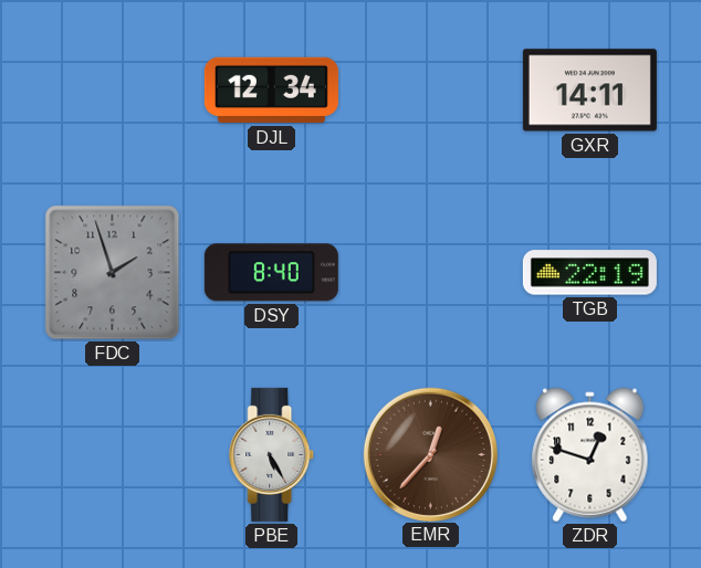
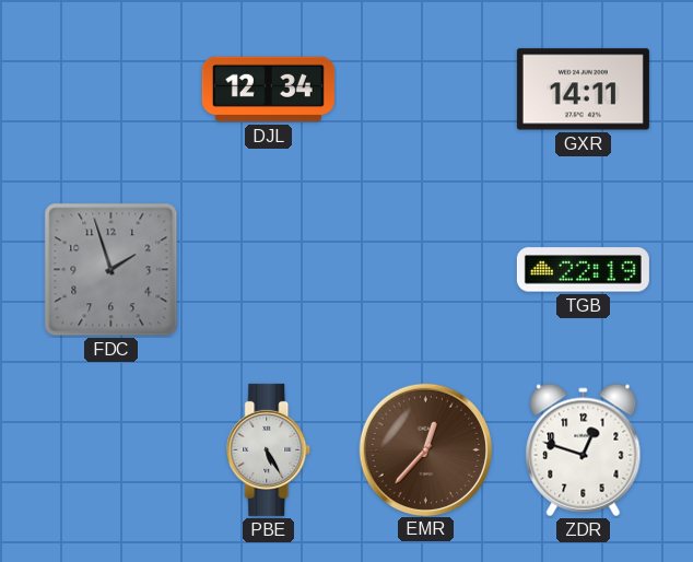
DSY: 8:40 -> none (271, 273)
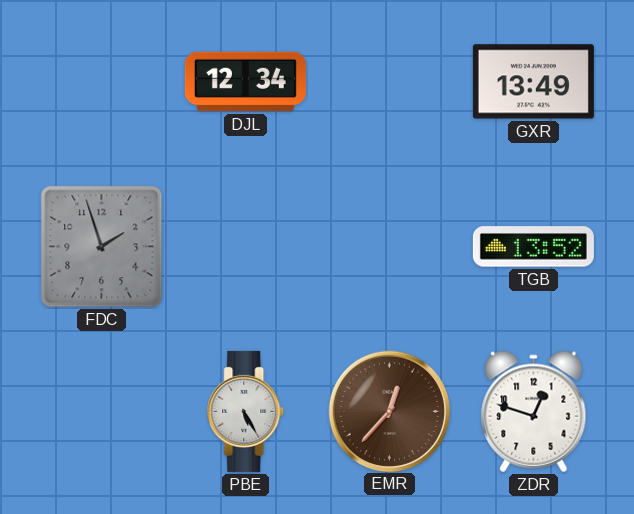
GXR: 14:11 -> 13:49 (533, 82)
TGB: 22:19 -> 13:52 (533, 247)
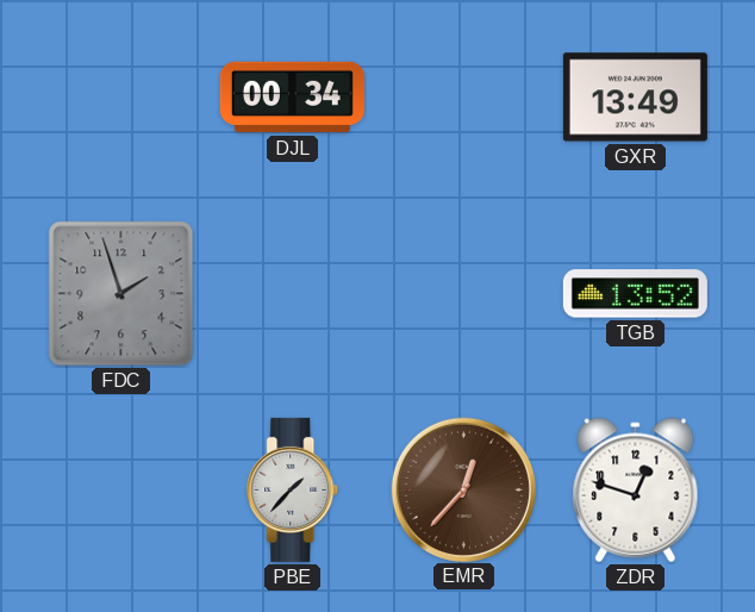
DJL: 12:34 -> 00:34 (292, 98)
PBE: 5:25 -> 1:37 (293, 489)
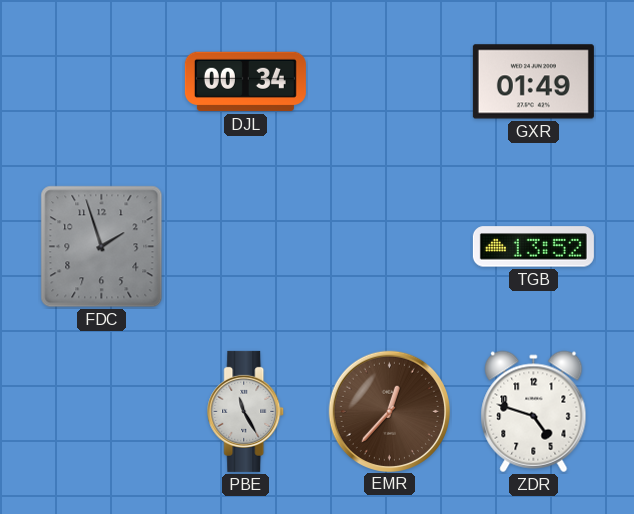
GXR: 13:49 -> 01:49 (533, 82)
PBE: 1:37 -> 11:25 (246, 411)
ZDR: 12:48 -> 4:48 (534, 412)
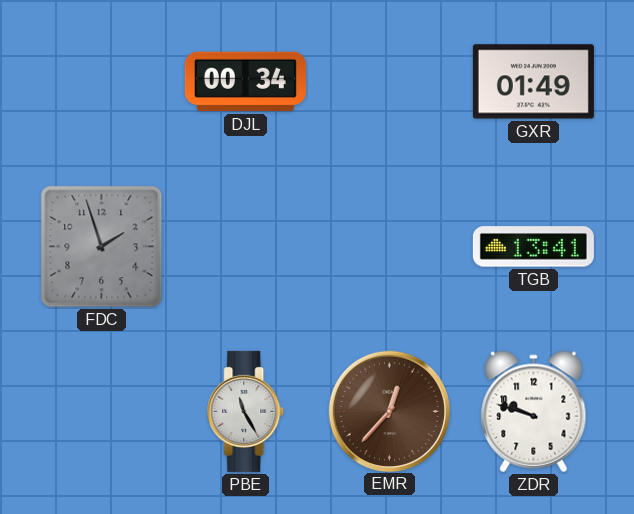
TGB: 13:52 -> 13:41 (533, 247)
ZDR: 4:48 -> 9:48 (534, 412)
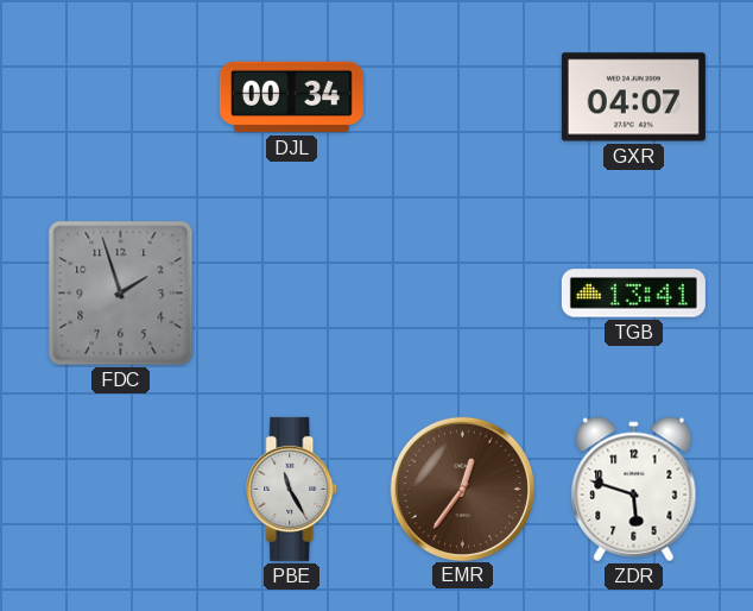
GXR: 01:49 -> 04:07 (633, 97)
EMR: 12:37 -> 12:36 (462, 489)
ZDR: 9:48 -> 5:48 (634, 490)
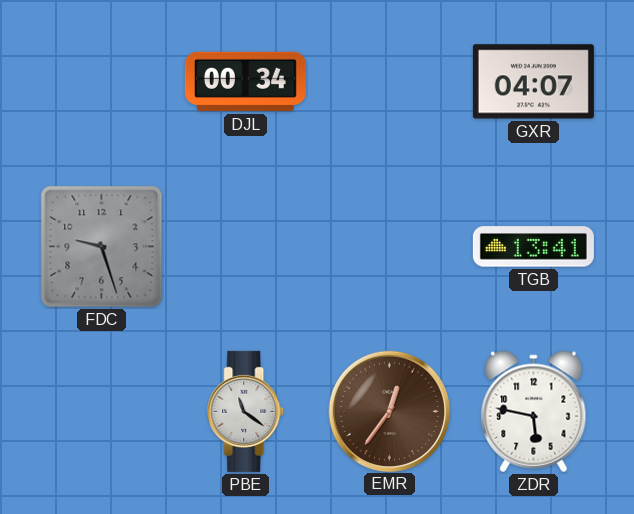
FDC: 1:57 -> 9:27 (102, 247)
PBE: 11:25 -> 11:21 (246, 411)
ZDR: 5:48 -> 5:47 (534, 412)
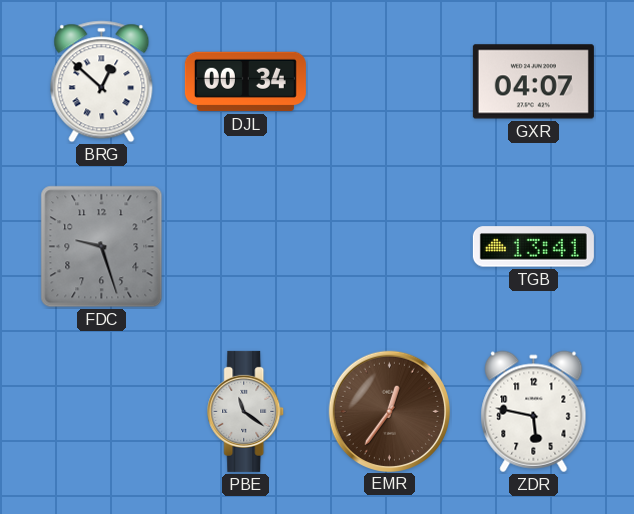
BRG: none -> 12:52 (102, 82)
